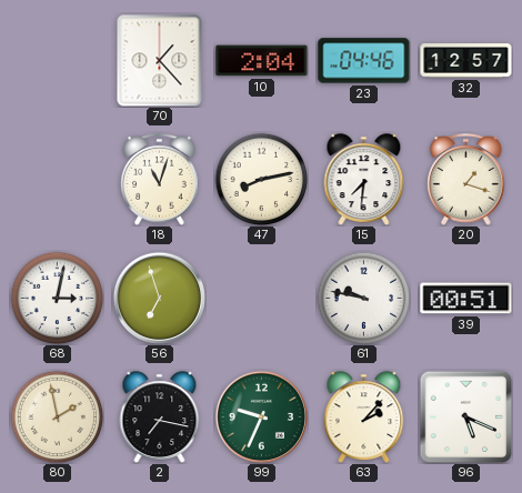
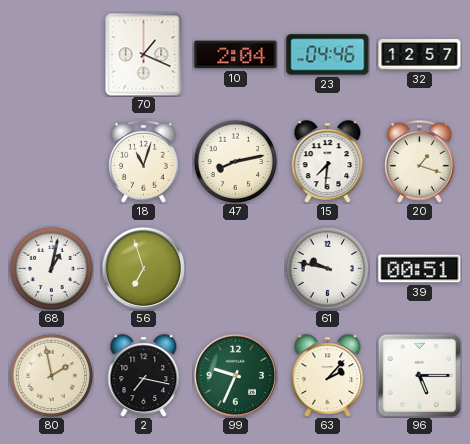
70: 1:23 -> 1:19 (144, 54)
68: 3:02 -> 1:02 (51, 268)
96: 5:19 -> 5:15 (419, 375)
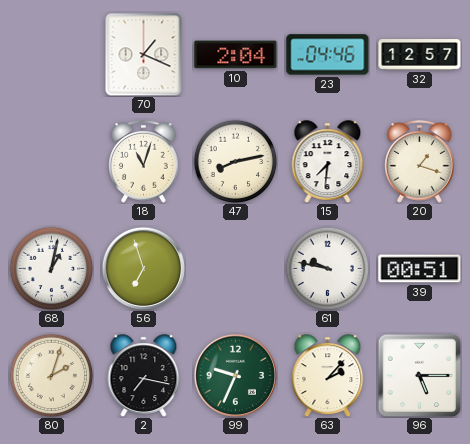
80: 1:58 -> 2:03 (51, 375)
